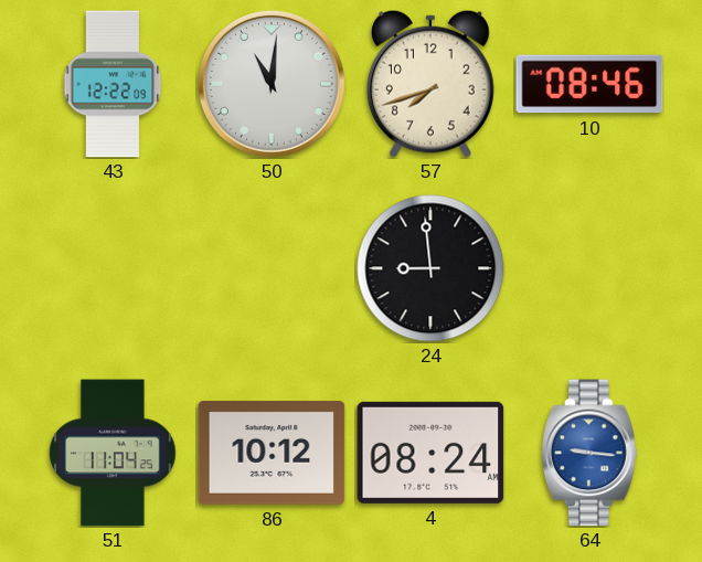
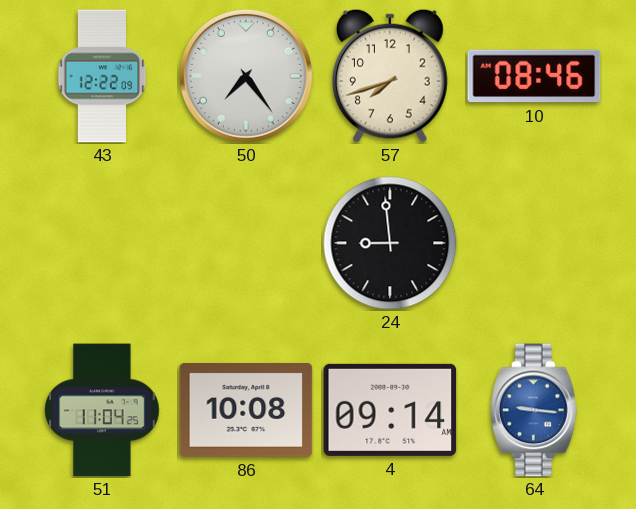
50: 11:01 -> 7:24 (246, 76)
86: 10:12 -> 10:08 (246, 410)
4: 08:24 -> 09:14 (390, 410)
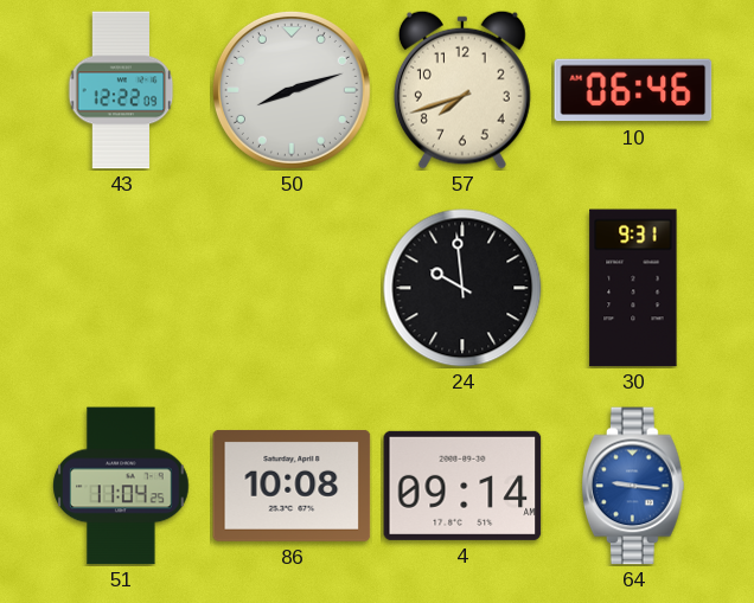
50: 7:24 -> 8:12 (292, 90)
10: 08:46 -> 06:46 (633, 90)
24: 8:59 -> 9:59 (462, 288)
30: none -> 9:31 (633, 288)
